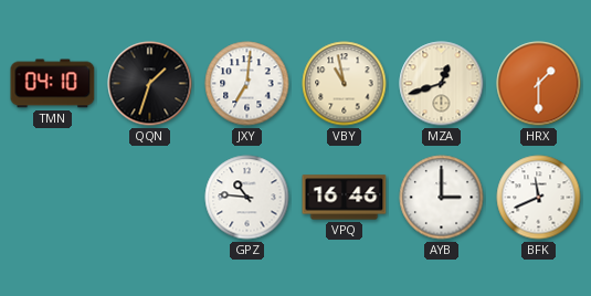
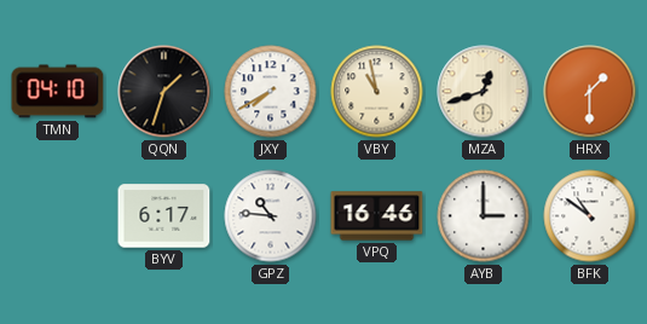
JXY: 7:01 -> 7:40 (271, 92)
BYV: none -> 6:17 (164, 216)
BFK: 11:41 -> 10:51 (590, 216)
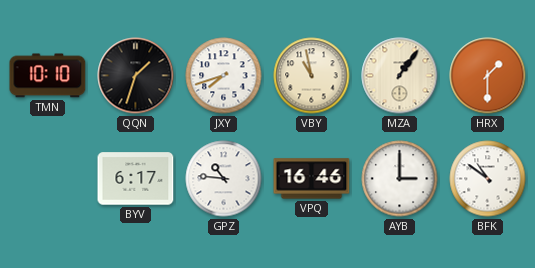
TMN: 04:10 -> 10:10 (48, 76)
JXY: 7:40 -> 7:42 (224, 76)
MZA: 12:42 -> 1:06 (400, 76)
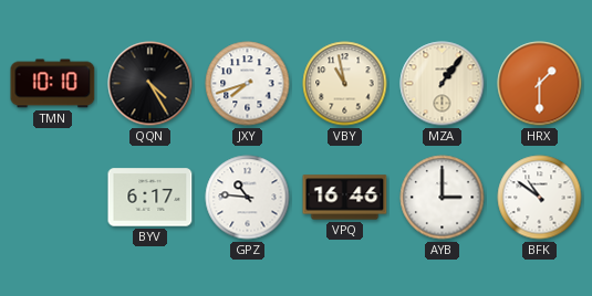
QQN: 1:33 -> 4:25 (150, 84)
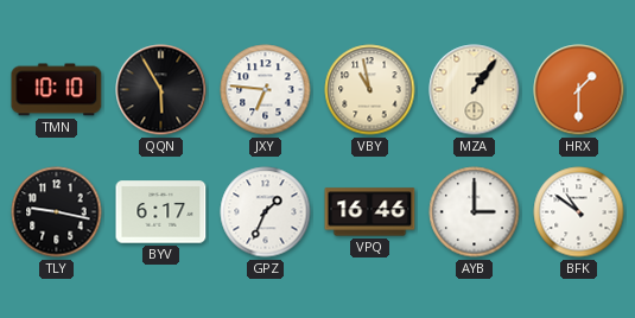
QQN: 4:25 -> 5:55 (161, 90)
JXY: 7:42 -> 6:46 (266, 90)
TLY: none -> 9:17 (57, 212)
GPZ: 10:46 -> 1:34 (266, 212)
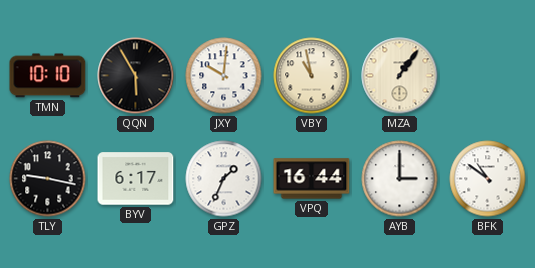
JXY: 6:46 -> 10:01 (224, 76)
HRX: 1:30 -> none (579, 90)
VPQ: 16:46 -> 16:44 (312, 179)
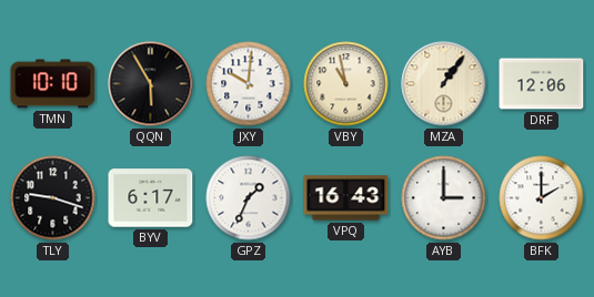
DRF: none -> 12:06 (542, 84)
TLY: 9:17 -> 9:18 (53, 198)
VPQ: 16:44 -> 16:43 (346, 198)
BFK: 10:51 -> 2:00 (542, 198)
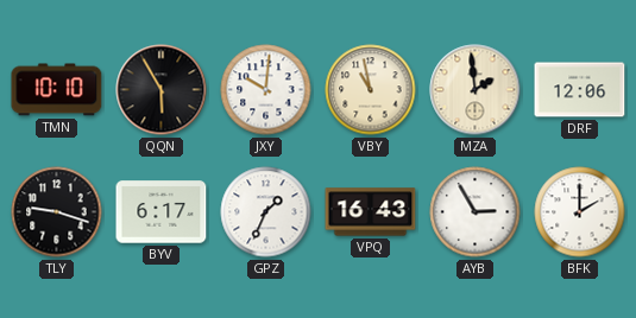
MZA: 1:06 -> 1:59 (476, 90)
AYB: 3:00 -> 2:55 (476, 212)
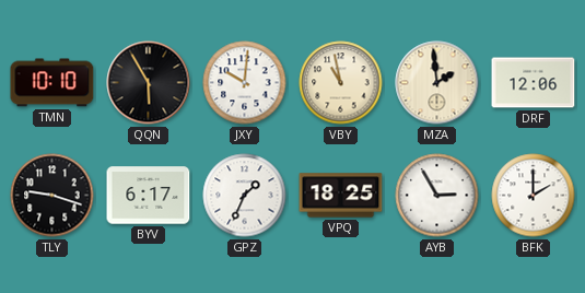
VPQ: 16:43 -> 18:25 (341, 196)
